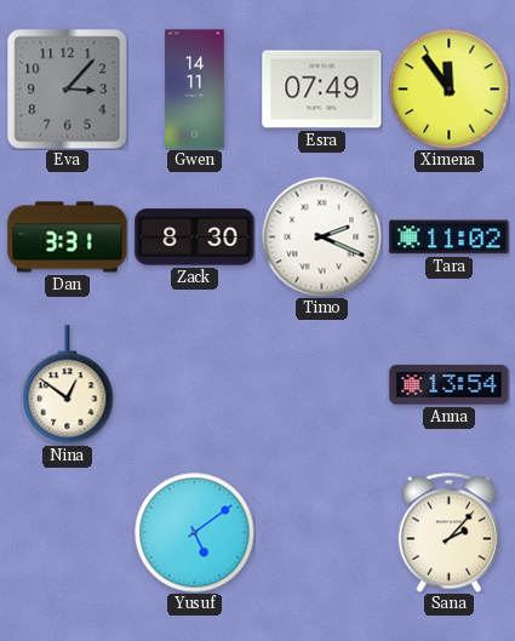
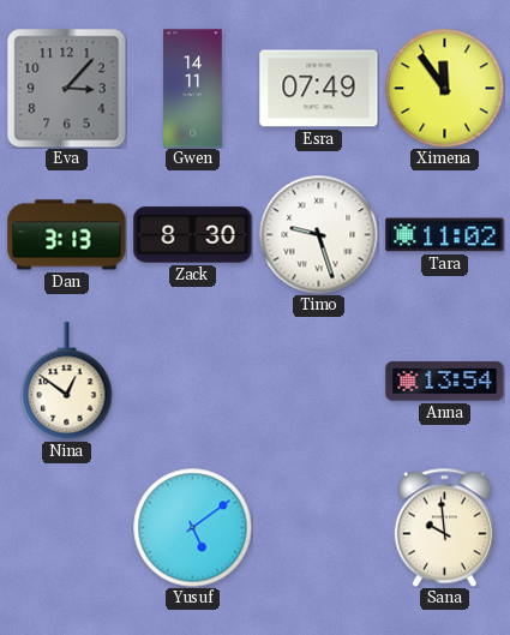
Dan: 3:31 -> 3:13 (67, 235)
Timo: 2:19 -> 9:27 (319, 235)
Sana: 2:07 -> 9:59 (444, 527)
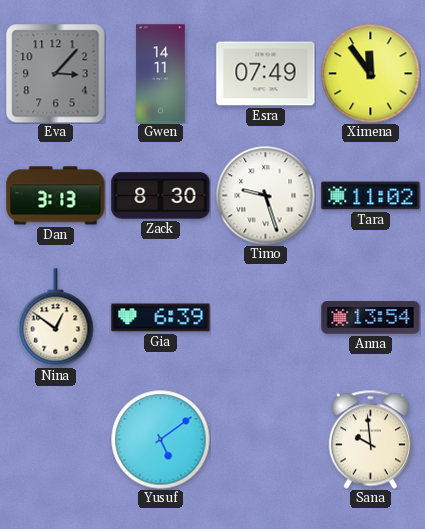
Gia: none -> 6:39 (161, 318)
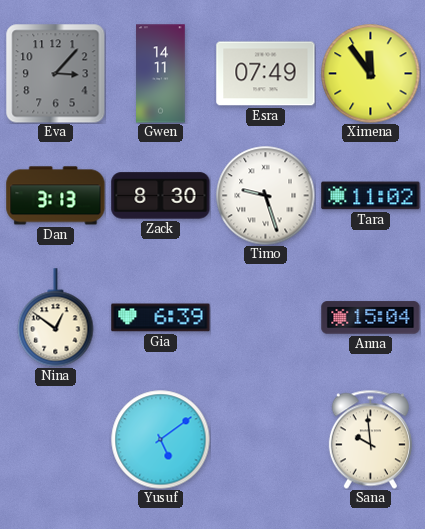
Anna: 13:54 -> 15:04 (371, 318)
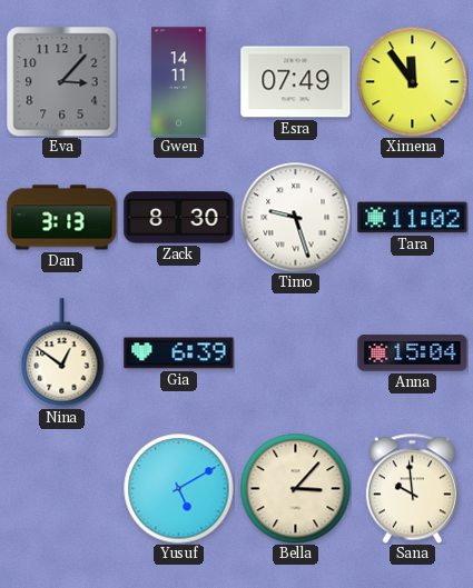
Yusuf: 5:09 -> 5:10 (179, 489)
Bella: none -> 3:07 (296, 489)
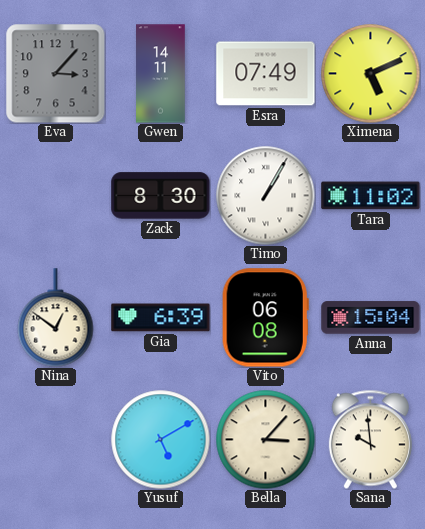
Ximena: 11:54 -> 5:11 (371, 74)
Dan: 3:13 -> none (62, 218)
Timo: 9:27 -> 1:05 (266, 196)
Vito: none -> 06:08 (265, 318)
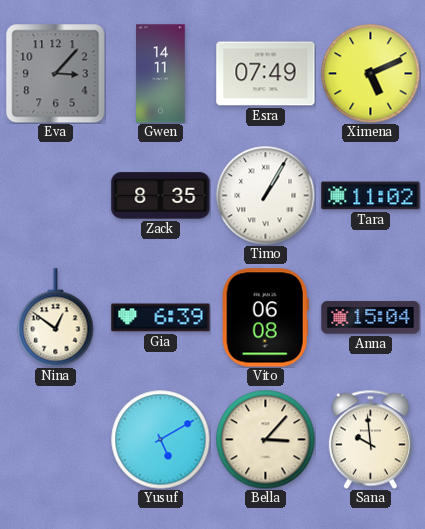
Zack: 8:30 -> 8:35 (161, 196)
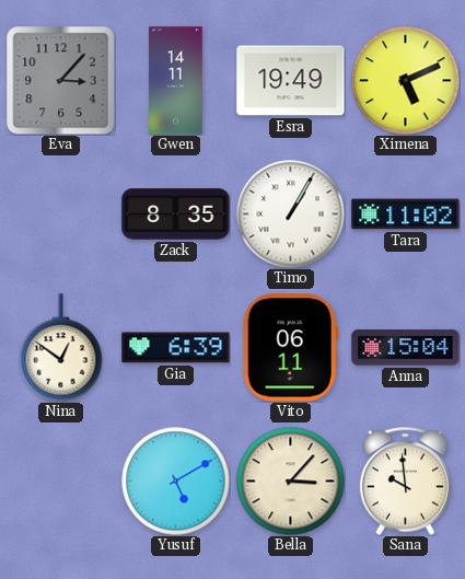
Esra: 07:49 -> 19:49 (291, 81)
Vito: 06:08 -> 06:11 (290, 348)
